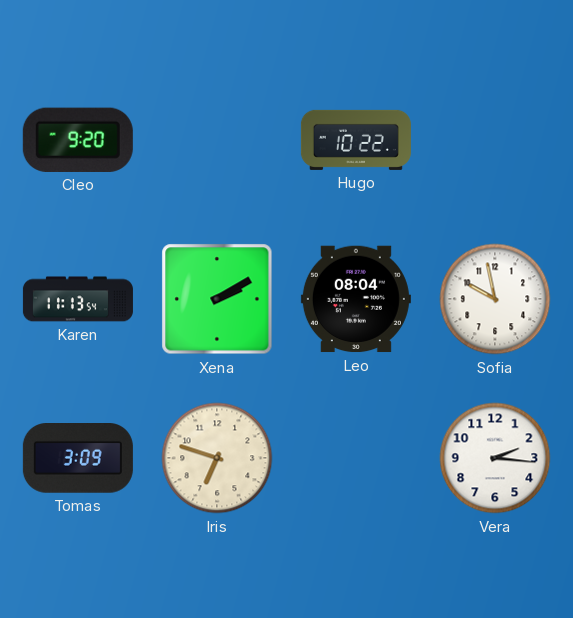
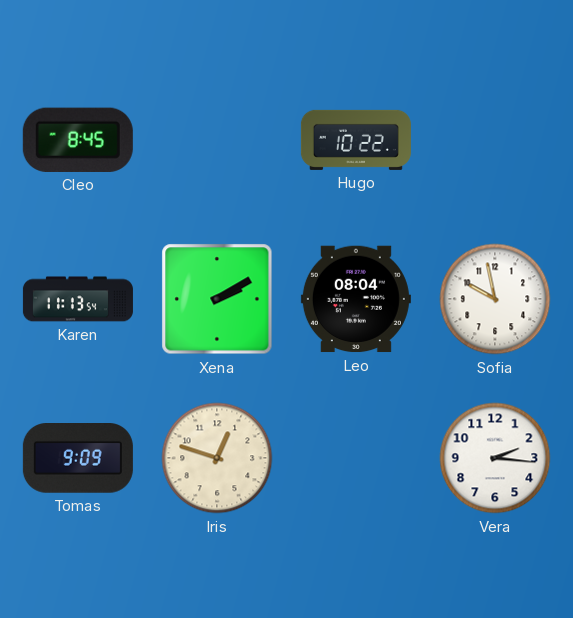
Cleo: 9:20 -> 8:45 (78, 140)
Tomas: 3:09 -> 9:09 (78, 459)
Iris: 6:48 -> 12:48 (217, 458)
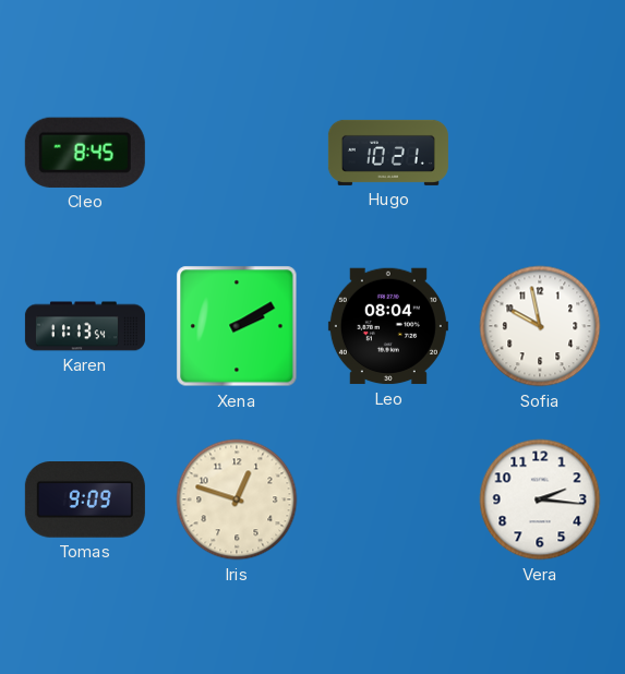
Hugo: 10:22 -> 10:21 (388, 153)
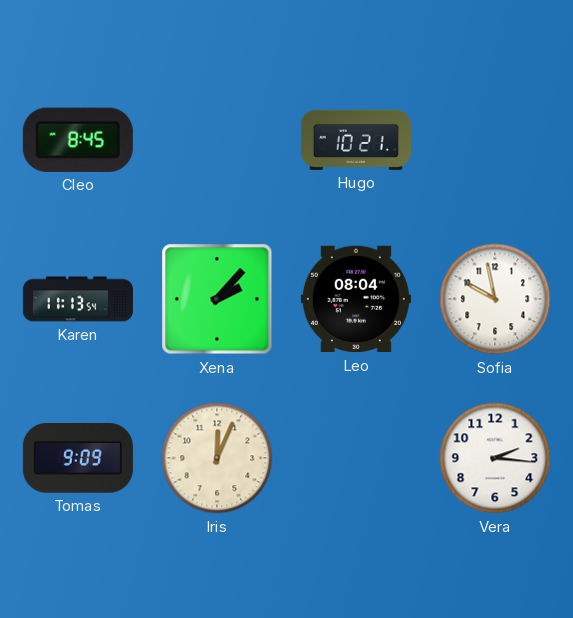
Xena: 2:10 -> 2:07 (217, 299)
Iris: 12:48 -> 12:04 (217, 458)
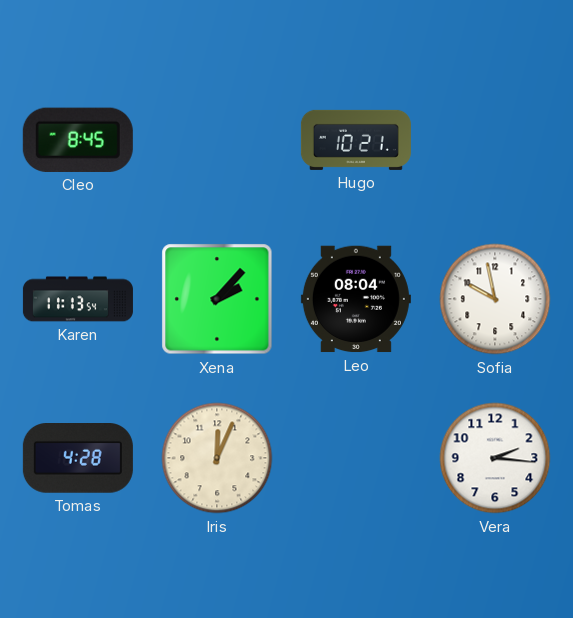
Tomas: 9:09 -> 4:28 (78, 459)
